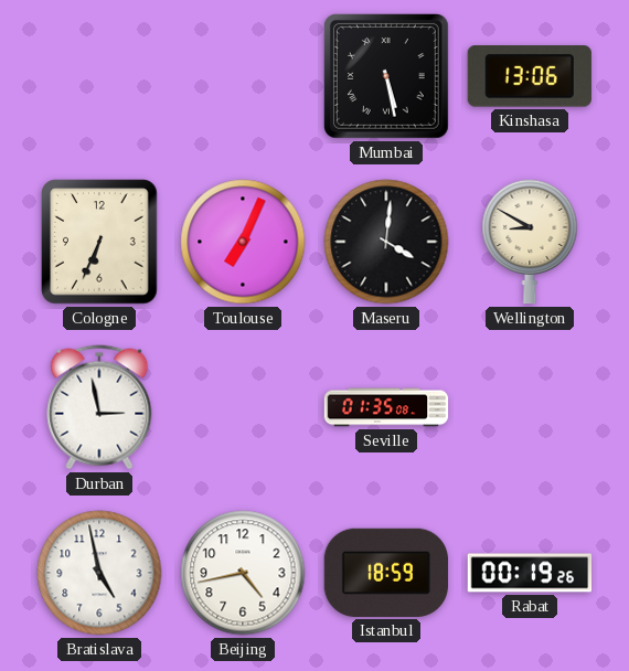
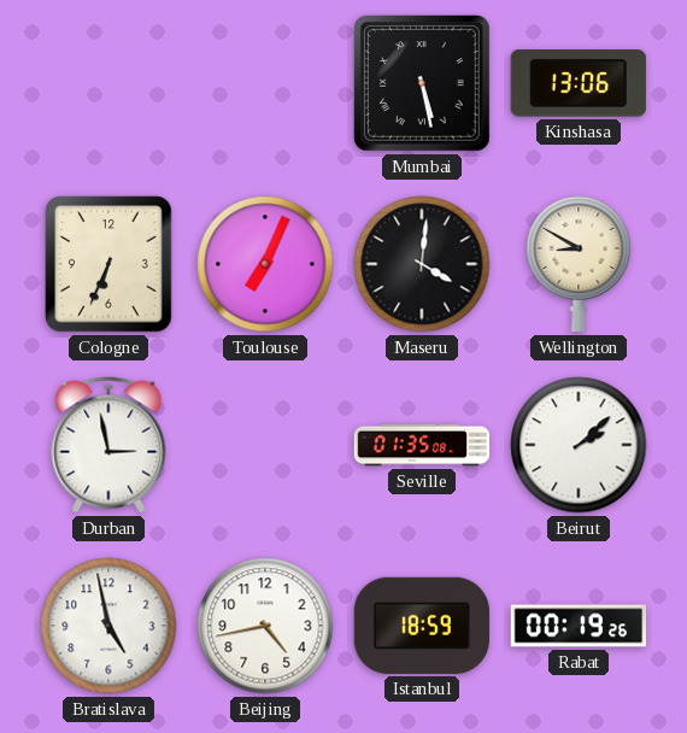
Beirut: none -> 2:08 (579, 445)
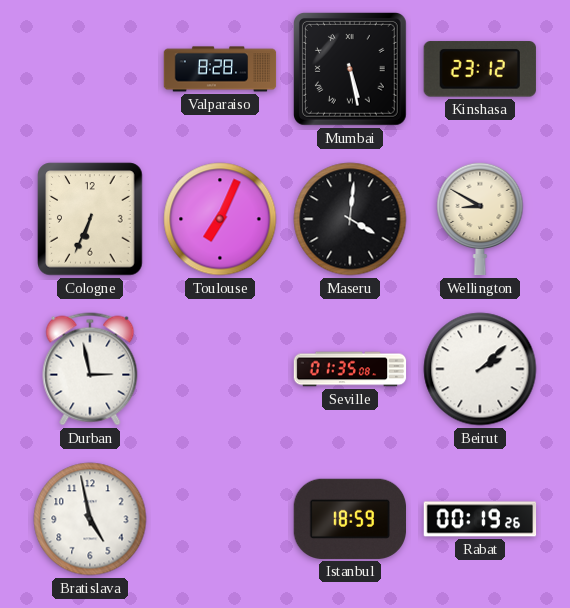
Valparaiso: none -> 8:28 (220, 69)
Kinshasa: 13:06 -> 23:12 (480, 69)
Beijing: 4:43 -> none (265, 626)
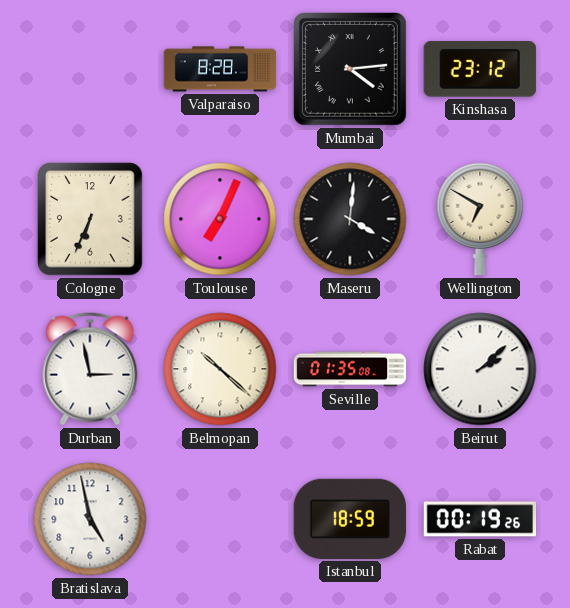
Mumbai: 5:28 -> 4:14 (350, 69)
Wellington: 8:50 -> 6:50 (480, 219)
Belmopan: none -> 10:22 (220, 369)
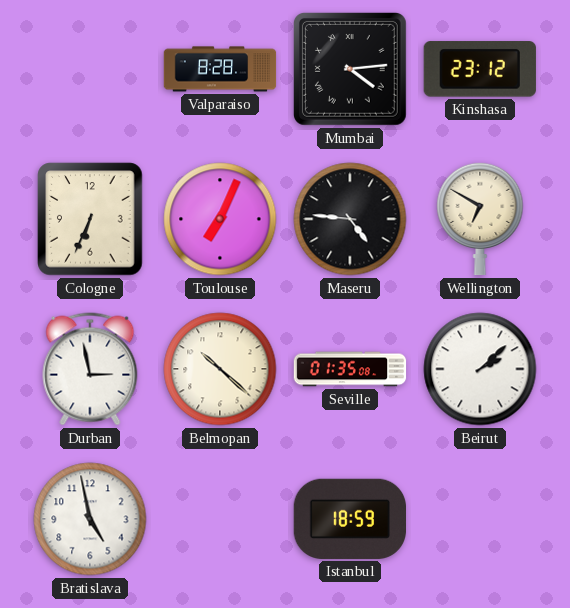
Maseru: 4:01 -> 4:46 (350, 219)
Rabat: 00:19 -> none (480, 519)
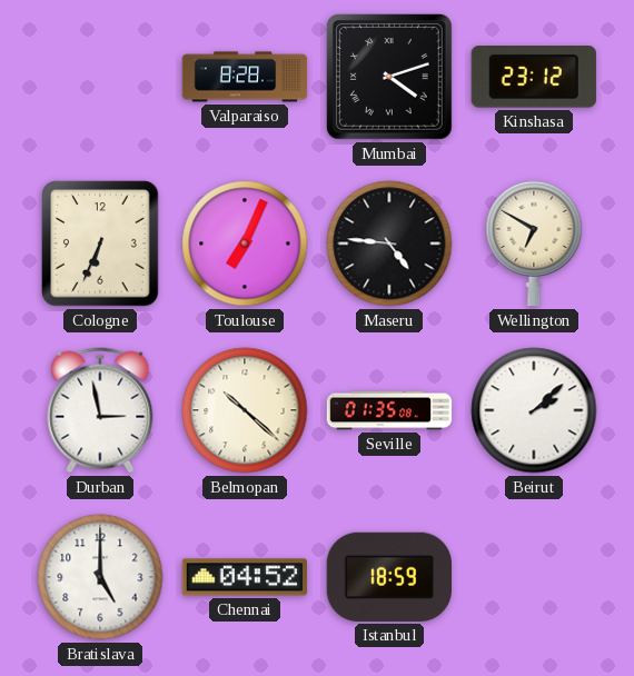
Mumbai: 4:14 -> 4:12 (389, 77)
Bratislava: 4:58 -> 5:00 (100, 577)
Chennai: none -> 04:52 (245, 577)
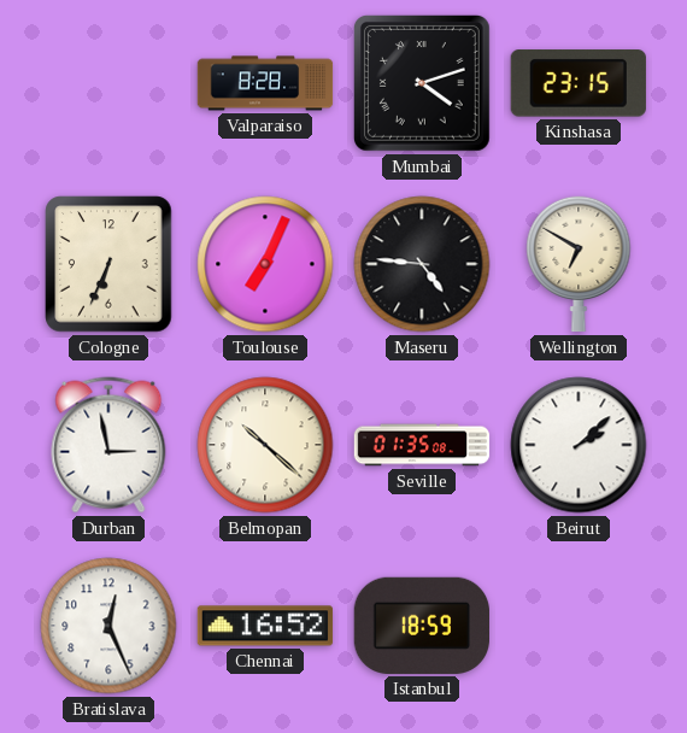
Kinshasa: 23:12 -> 23:15 (579, 83)
Bratislava: 5:00 -> 12:26 (108, 626)
Chennai: 04:52 -> 16:52 (265, 626)
